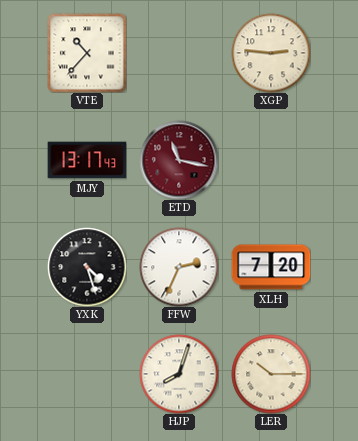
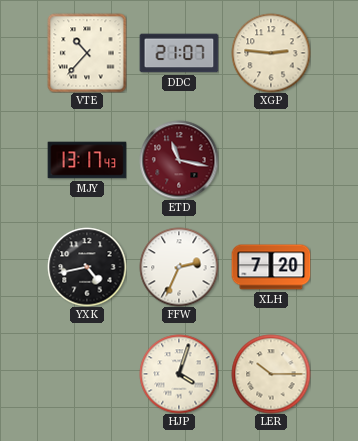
DDC: none -> 21:07 (179, 53)
YXK: 4:27 -> 4:43 (87, 267)
HJP: 8:03 -> 4:03 (179, 374)
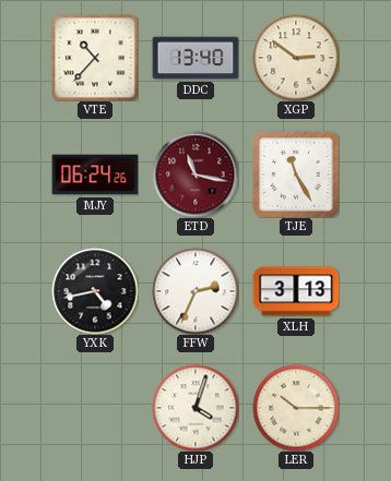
DDC: 21:07 -> 13:40 (195, 58)
XGP: 2:46 -> 2:51 (296, 58)
MJY: 13:17 -> 06:24 (95, 175)
TJE: none -> 11:25 (296, 175)
XLH: 7:20 -> 3:13 (296, 291)
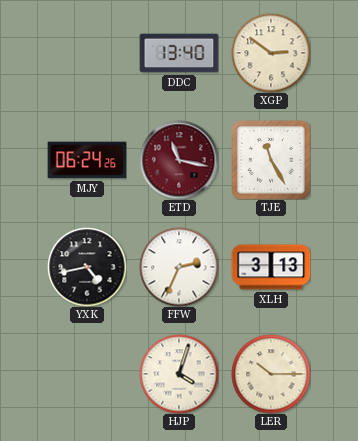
VTE: 10:37 -> none (95, 58)
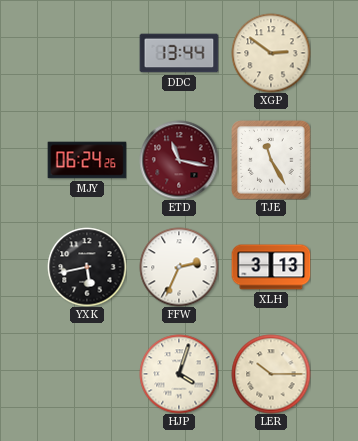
DDC: 13:40 -> 13:44 (179, 53)
YXK: 4:43 -> 5:43 (87, 267)
